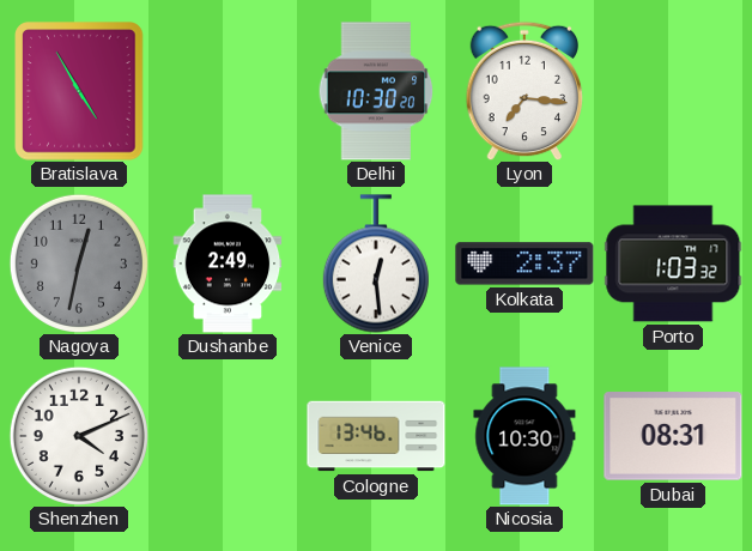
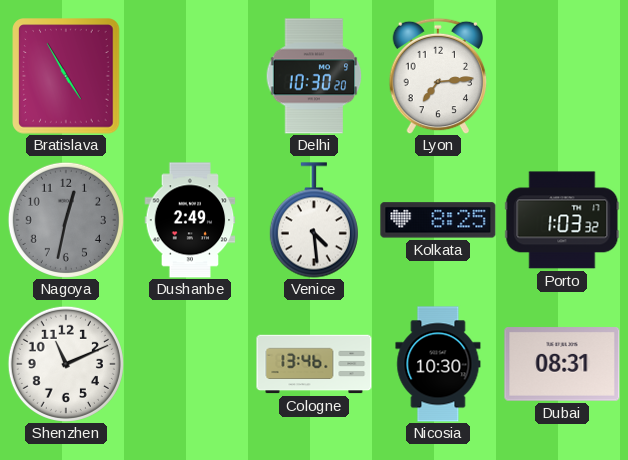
Lyon: 7:16 -> 7:14 (438, 76)
Venice: 12:29 -> 4:29 (314, 220)
Kolkata: 2:37 -> 8:25 (438, 220)
Shenzhen: 4:11 -> 11:11 (66, 364)
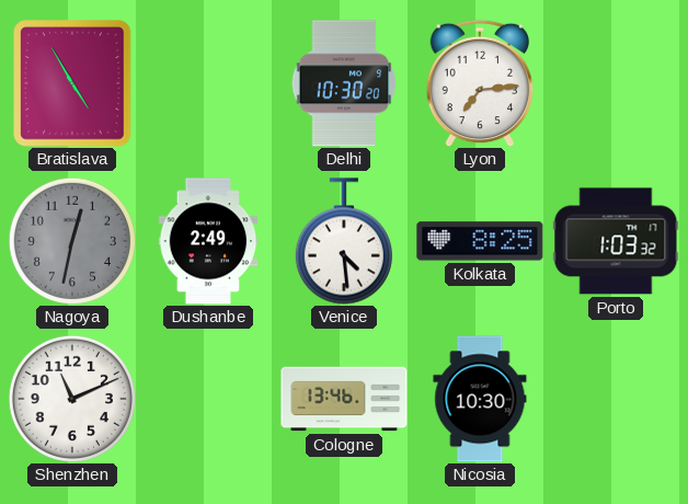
Dubai: 08:31 -> none (562, 364)
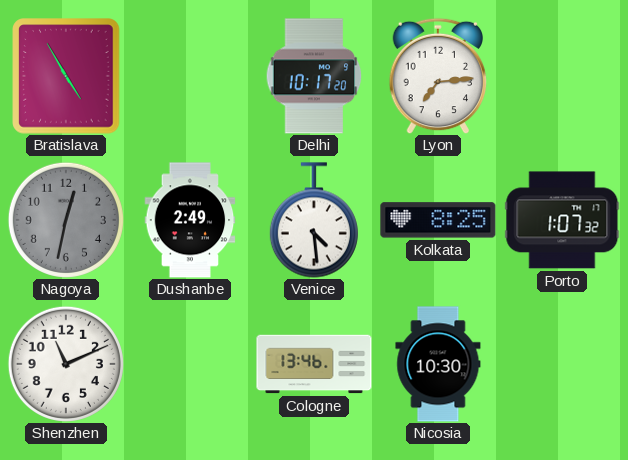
Delhi: 10:30 -> 10:17 (314, 76)
Porto: 1:03 -> 1:07 (562, 220)
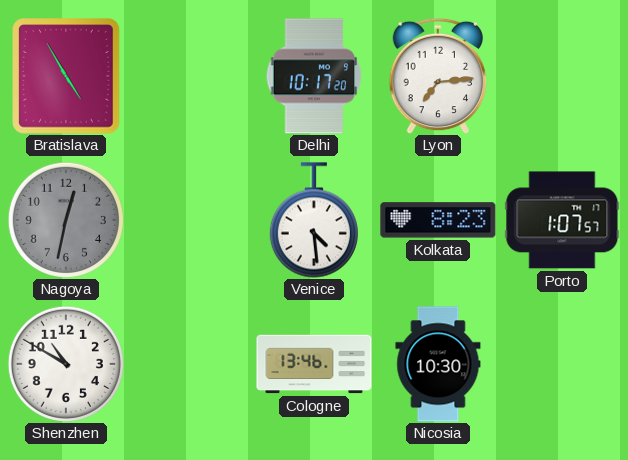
Dushanbe: 2:49 -> none (190, 220)
Kolkata: 8:25 -> 8:23 (438, 220)
Porto: 1:07:32 -> 1:07:57 (562, 220)
Shenzhen: 11:11 -> 10:50 (66, 364)
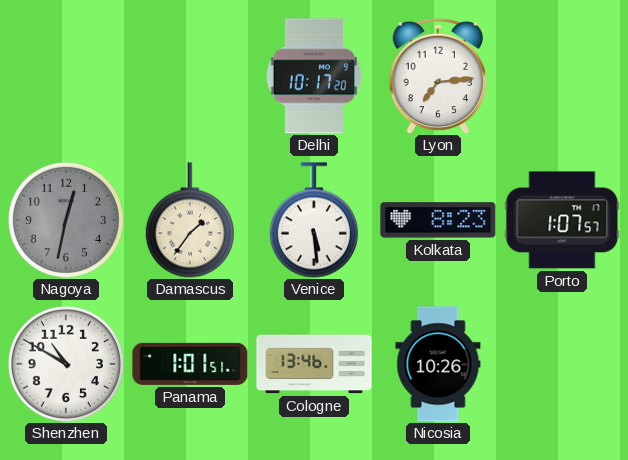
Bratislava: 4:55 -> none (66, 76)
Damascus: none -> 1:36 (190, 220)
Venice: 4:29 -> 5:29 (314, 220)
Panama: none -> 1:01 (190, 364)
Nicosia: 10:30 -> 10:26 (438, 364)
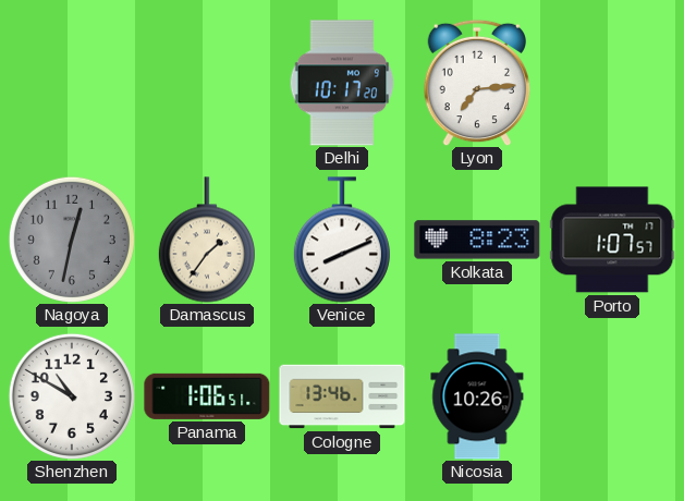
Venice: 5:29 -> 8:11 (342, 240)
Panama: 1:01 -> 1:06 (207, 396)
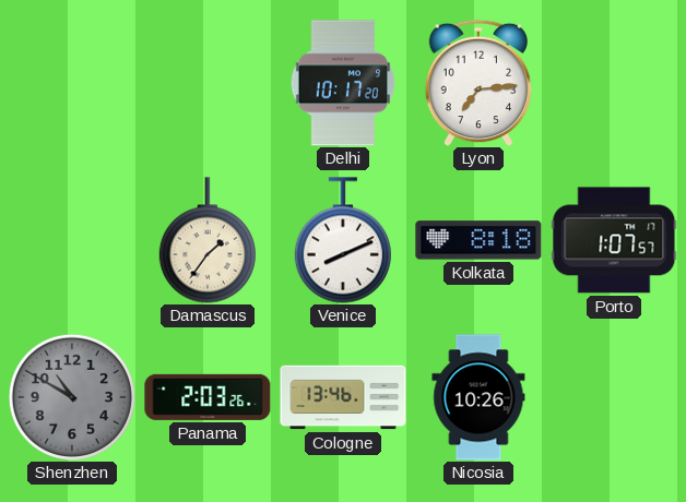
Nagoya: 12:32 -> none (72, 240)
Kolkata: 8:23 -> 8:18 (478, 240)
Shenzhen dial: white -> grey (72, 397)
Panama: 1:06 -> 2:03 (208, 397)
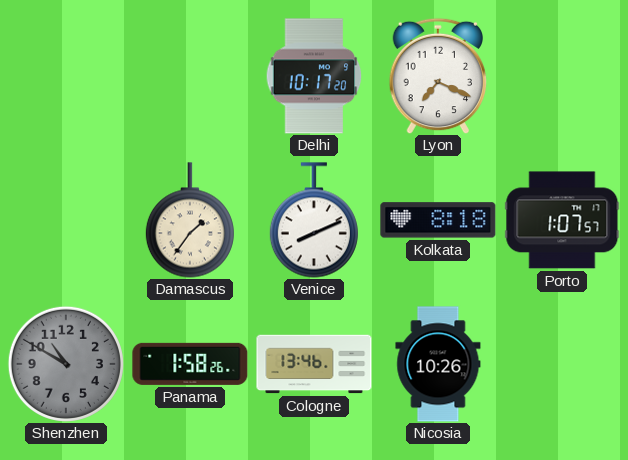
Lyon: 7:14 -> 7:19 (438, 76)
Panama: 2:03 -> 1:58 (190, 364)
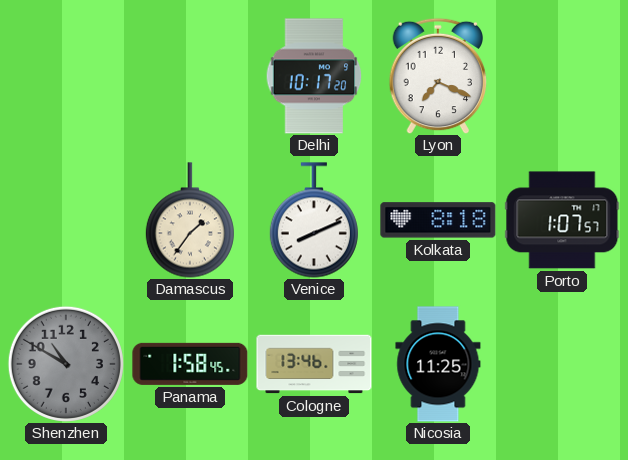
Panama: 1:58:26 -> 1:58:45 (190, 364)
Nicosia: 10:26 -> 11:25 (438, 364)
